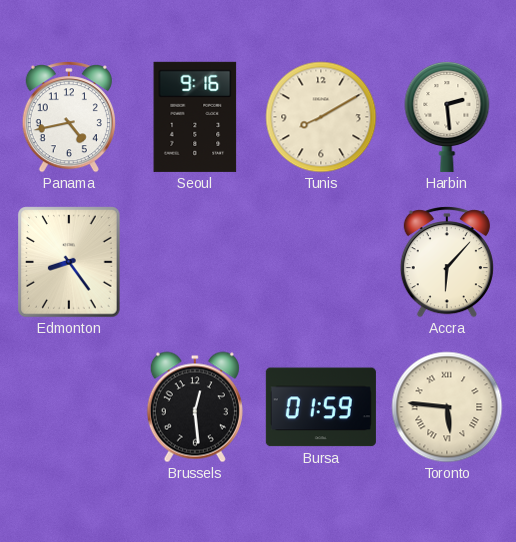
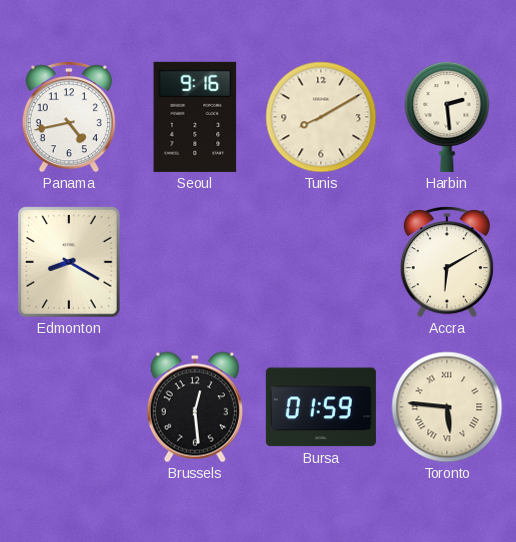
Edmonton: 8:24 -> 8:20 (69, 262)
Accra: 6:07 -> 6:10 (447, 262)
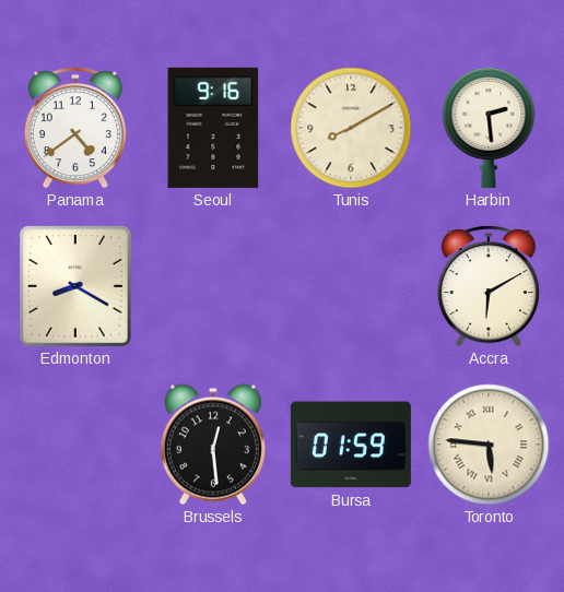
Panama: 4:43 -> 4:39 (75, 128)
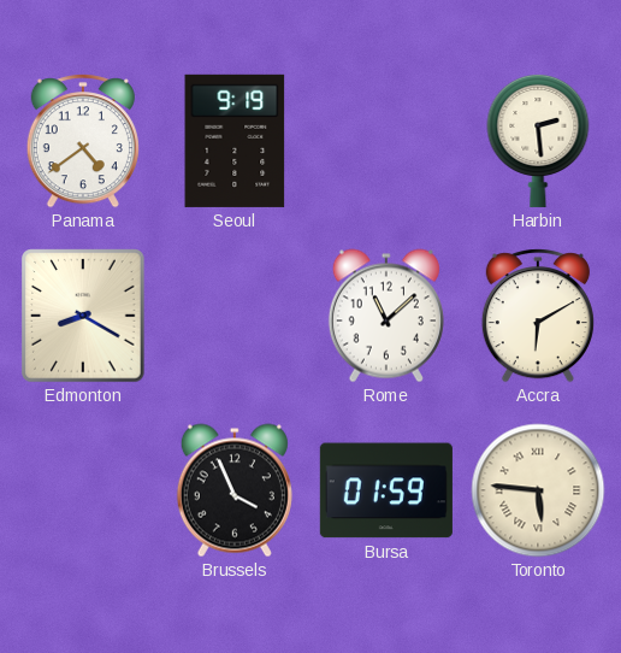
Seoul: 9:16 -> 9:19 (235, 141)
Tunis: 8:10 -> none (351, 128)
Rome: none -> 11:08 (386, 316)
Brussels: 12:29 -> 3:56 (235, 490)
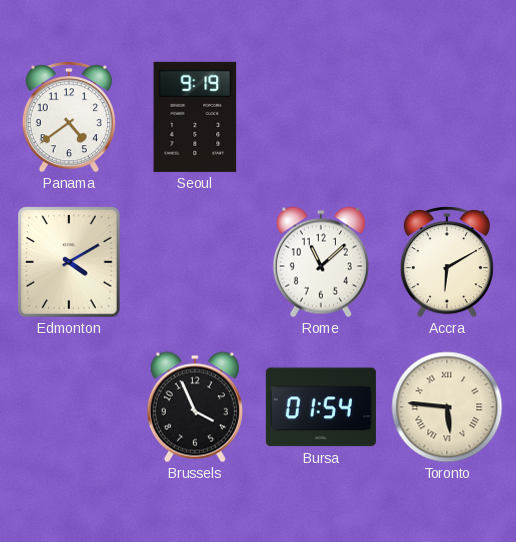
Harbin: 2:29 -> none (538, 140)
Edmonton: 8:20 -> 4:10 (69, 262)
Bursa: 01:59 -> 01:54 (321, 407)
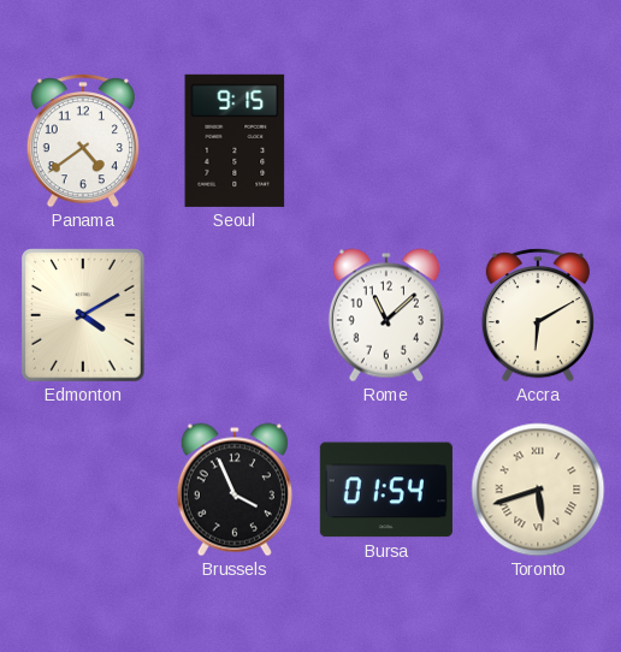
Seoul: 9:19 -> 9:15 (235, 141)
Toronto: 5:46 -> 5:42 (538, 490)
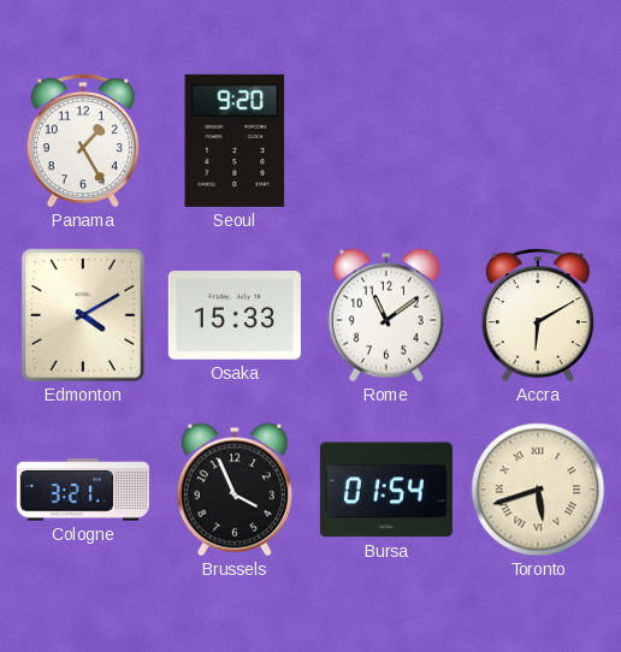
Panama: 4:39 -> 1:25 (83, 141)
Seoul: 9:15 -> 9:20 (235, 141)
Osaka: none -> 15:33 (235, 315)
Rome: 11:08 -> 11:09 (386, 315)
Cologne: none -> 3:21 (83, 490)
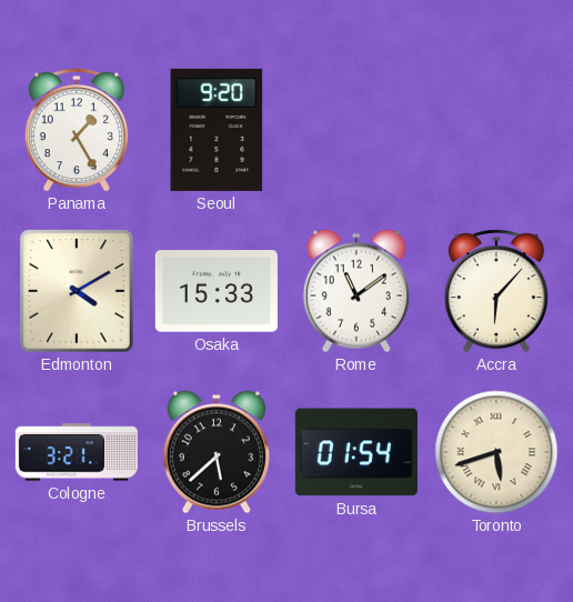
Accra: 6:10 -> 6:07 (496, 291)
Brussels: 3:56 -> 5:38 (217, 452)
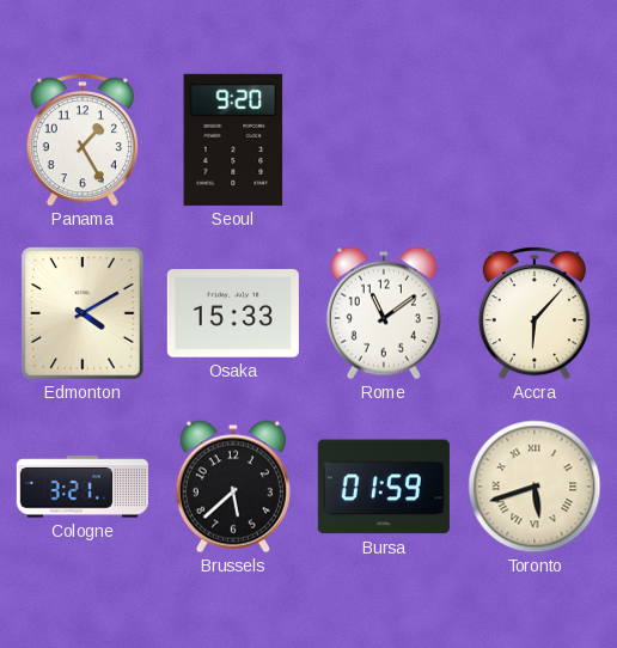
Bursa: 01:54 -> 01:59 (384, 487)
